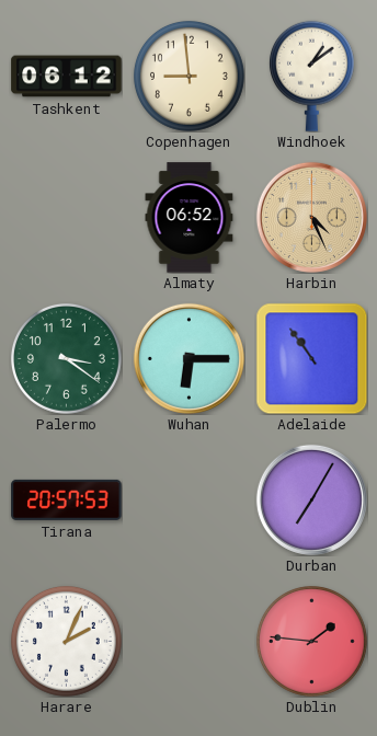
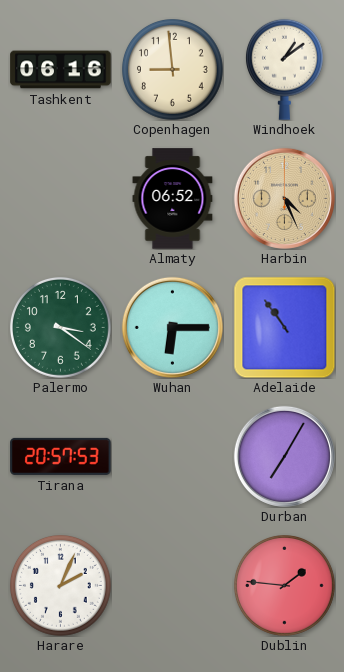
Tashkent: 06:12 -> 06:16 (61, 70)
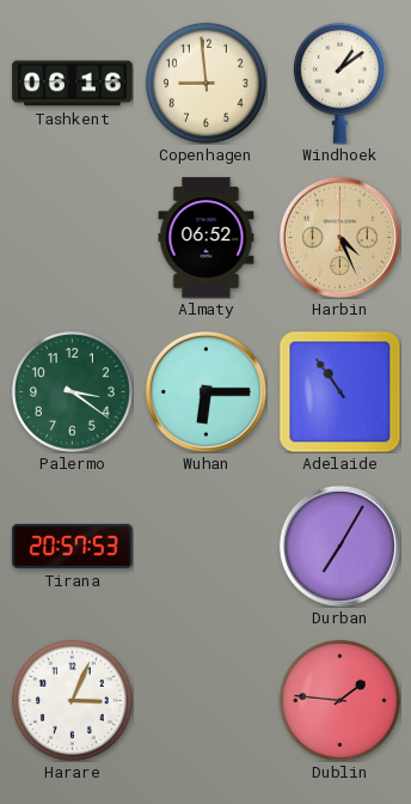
Harare: 2:04 -> 3:04 (73, 701)
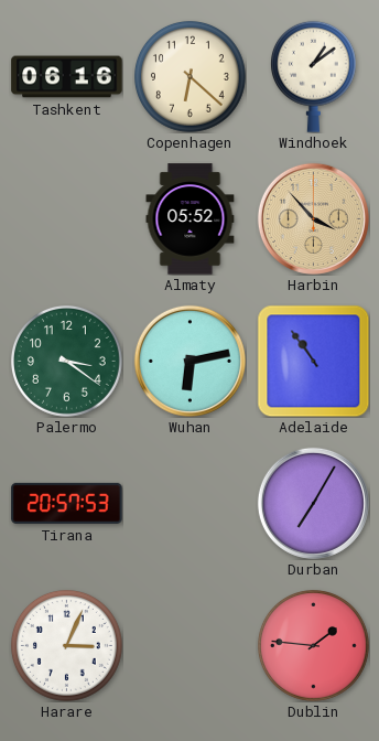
Copenhagen: 8:59 -> 6:22 (191, 77)
Almaty: 06:52 -> 05:52 (191, 219)
Harbin: 4:26 -> 3:53 (313, 218)
Wuhan: 6:15 -> 6:13 (189, 361)
